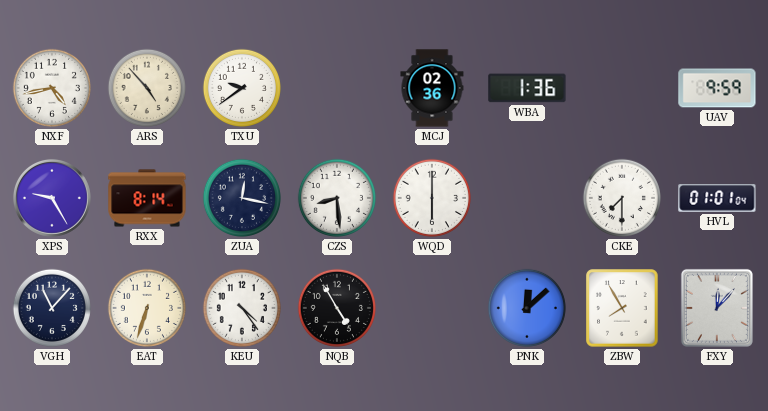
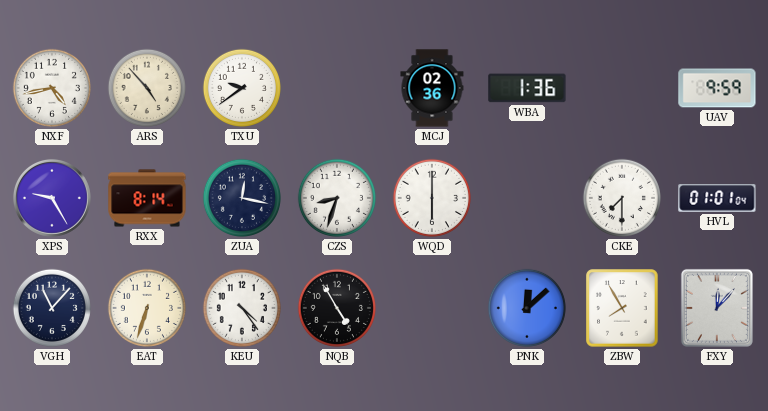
CZS: 8:29 -> 8:33 (337, 198)
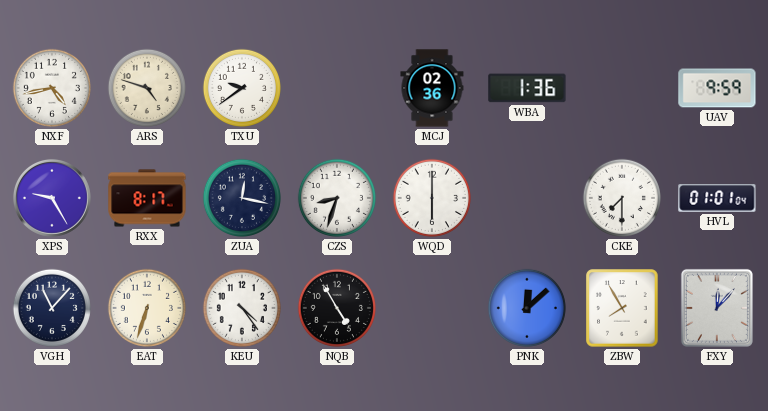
ARS: 4:53 -> 4:48 (147, 88)
RXX: 8:14 -> 8:17 (147, 198)
